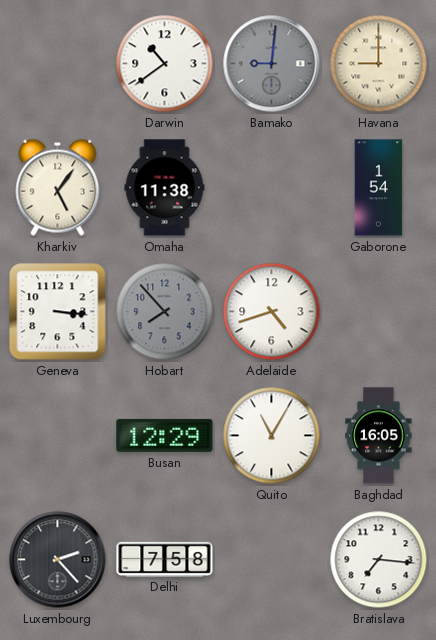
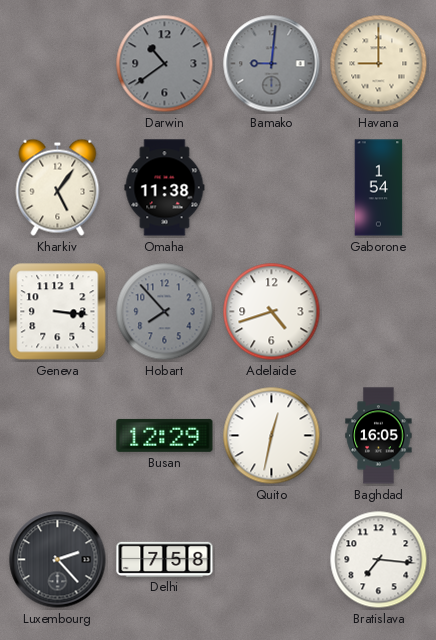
Darwin dial: white -> grey (165, 64)
Quito: 11:05 -> 12:32 (272, 436)
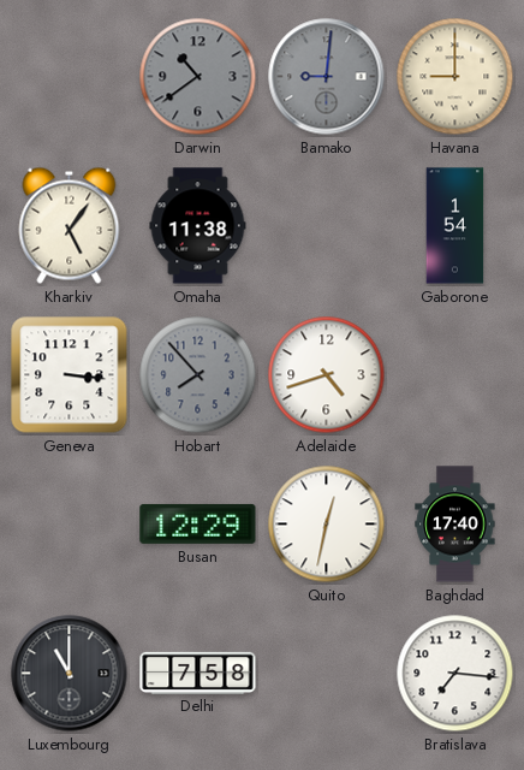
Baghdad: 16:05 -> 17:40 (455, 525)
Luxembourg: 2:23 -> 11:00 (70, 674)
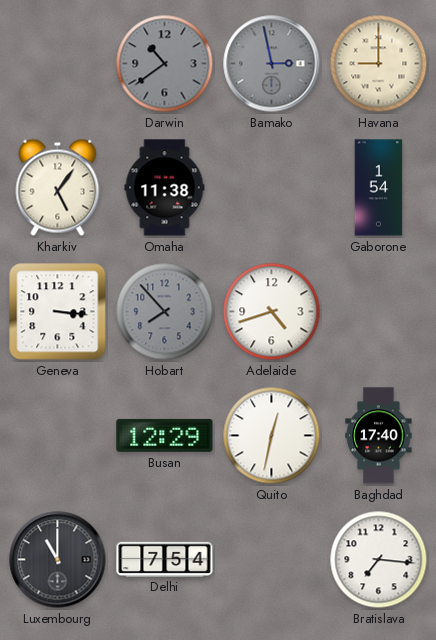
Bamako: 9:01 -> 2:58 (272, 64)
Delhi: 7:58 -> 7:54 (165, 559)
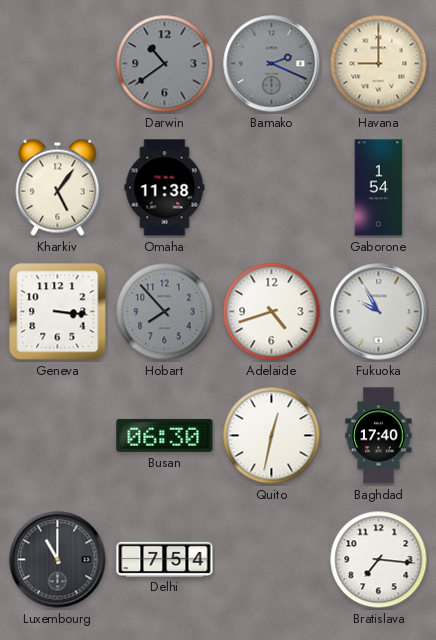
Bamako: 2:58 -> 2:19 (272, 64)
Fukuoka: none -> 9:55 (379, 312)
Busan: 12:29 -> 06:30 (165, 435)
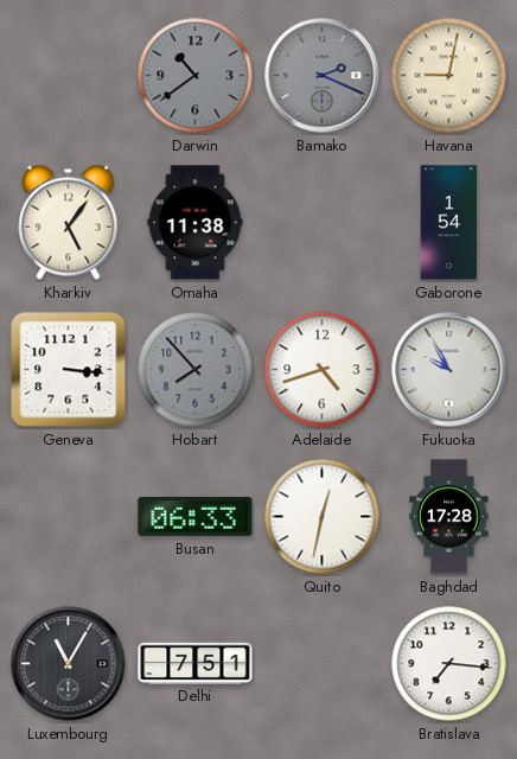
Havana: 9:00 -> 9:02 (449, 76)
Busan: 06:30 -> 06:33 (196, 516)
Baghdad: 17:40 -> 17:28 (449, 517)
Luxembourg: 11:00 -> 11:05 (69, 664)
Delhi: 7:54 -> 7:51 (196, 663)
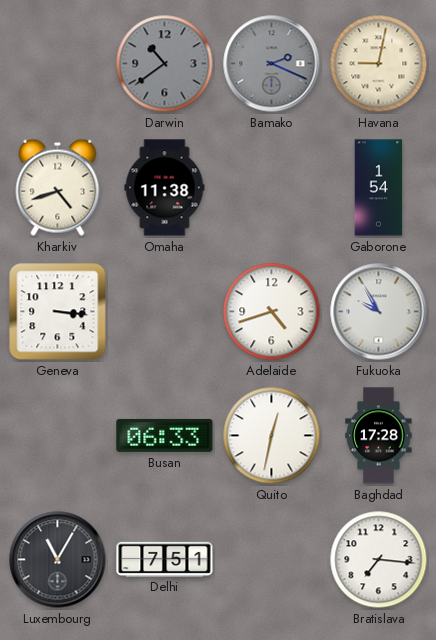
Kharkiv: 5:06 -> 4:42 (58, 187)
Hobart: 7:53 -> none (196, 370)
